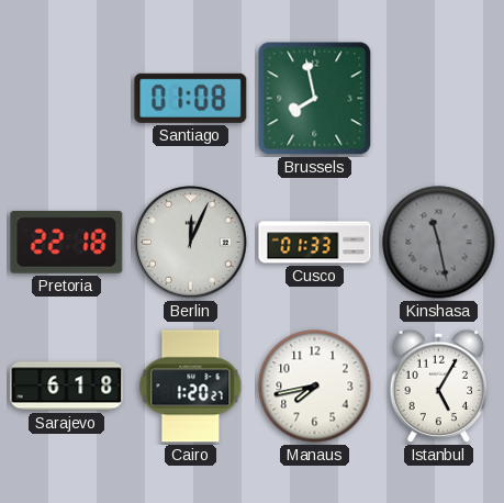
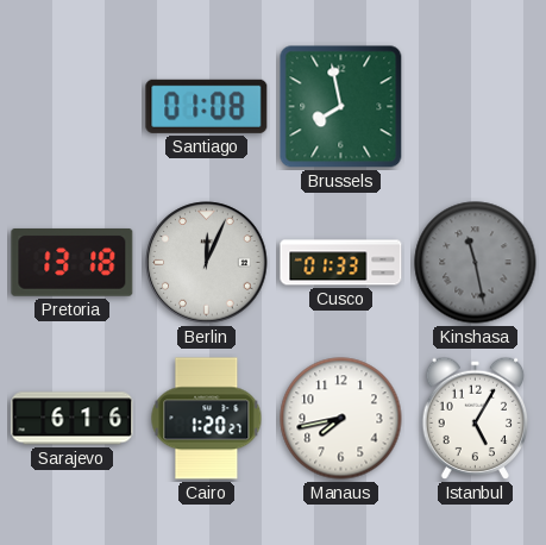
Pretoria: 22:18 -> 13:18 (73, 263)
Sarajevo: 6:18 -> 6:16 (73, 419)
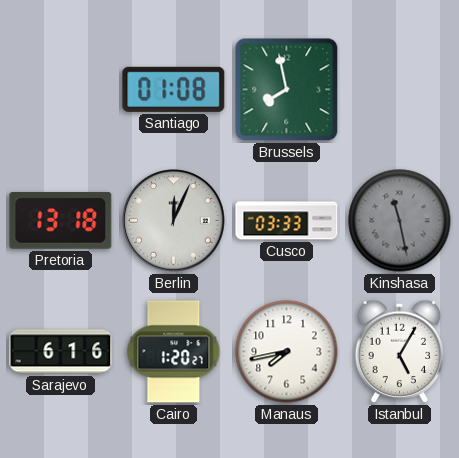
Cusco: 01:33 -> 03:33 (287, 221)
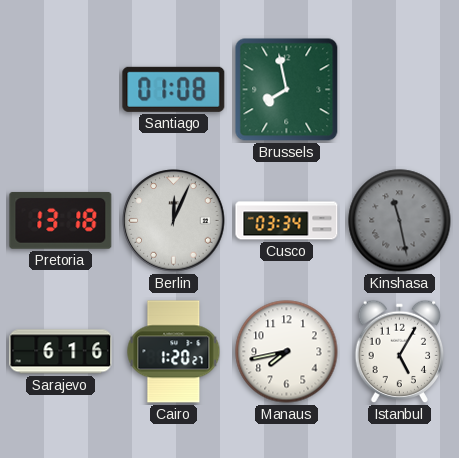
Cusco: 03:33 -> 03:34 (287, 221)
